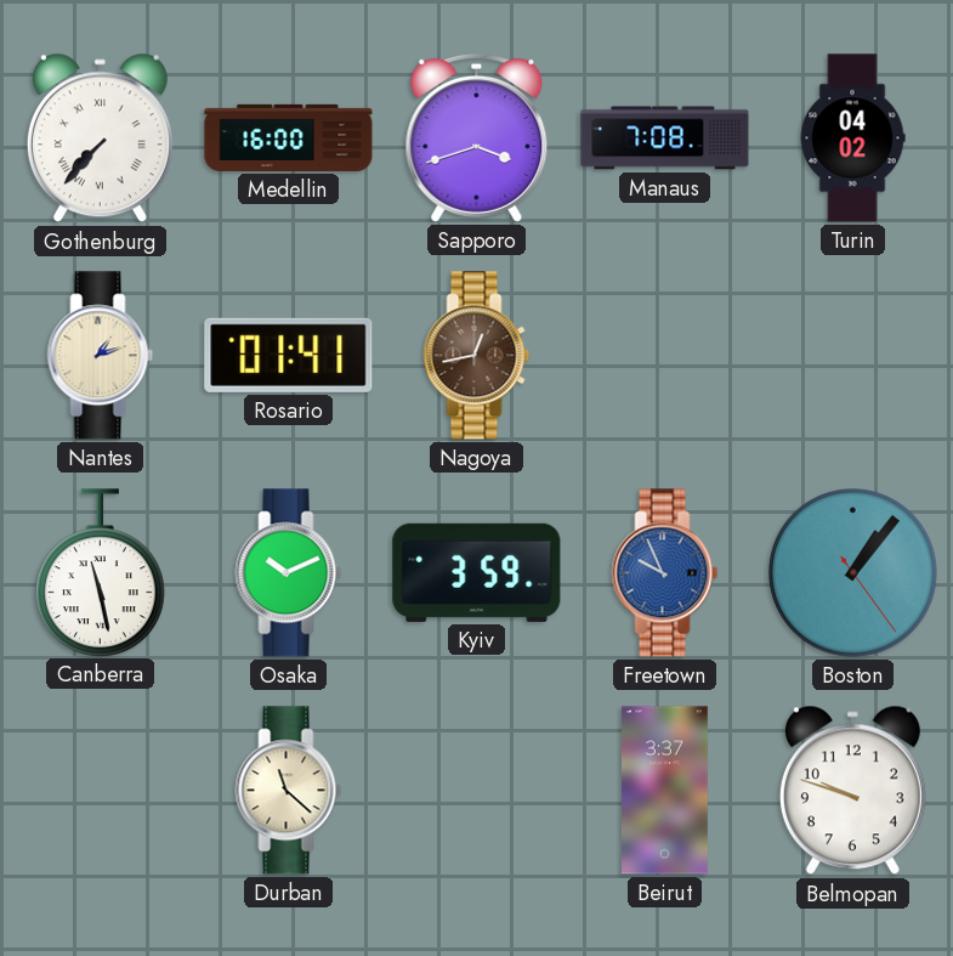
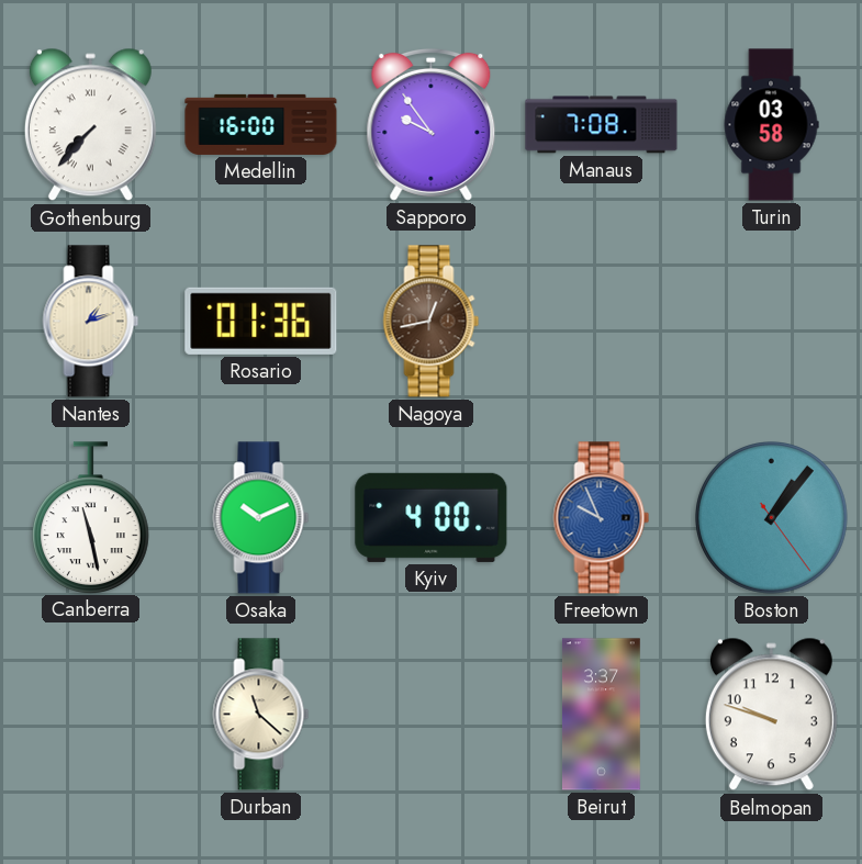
Sapporo: 3:42 -> 9:54 (432, 124)
Turin: 04:02 -> 03:58 (771, 125)
Rosario: 01:41 -> 01:36 (261, 321)
Kyiv: 3:59 -> 4:00 (432, 517)
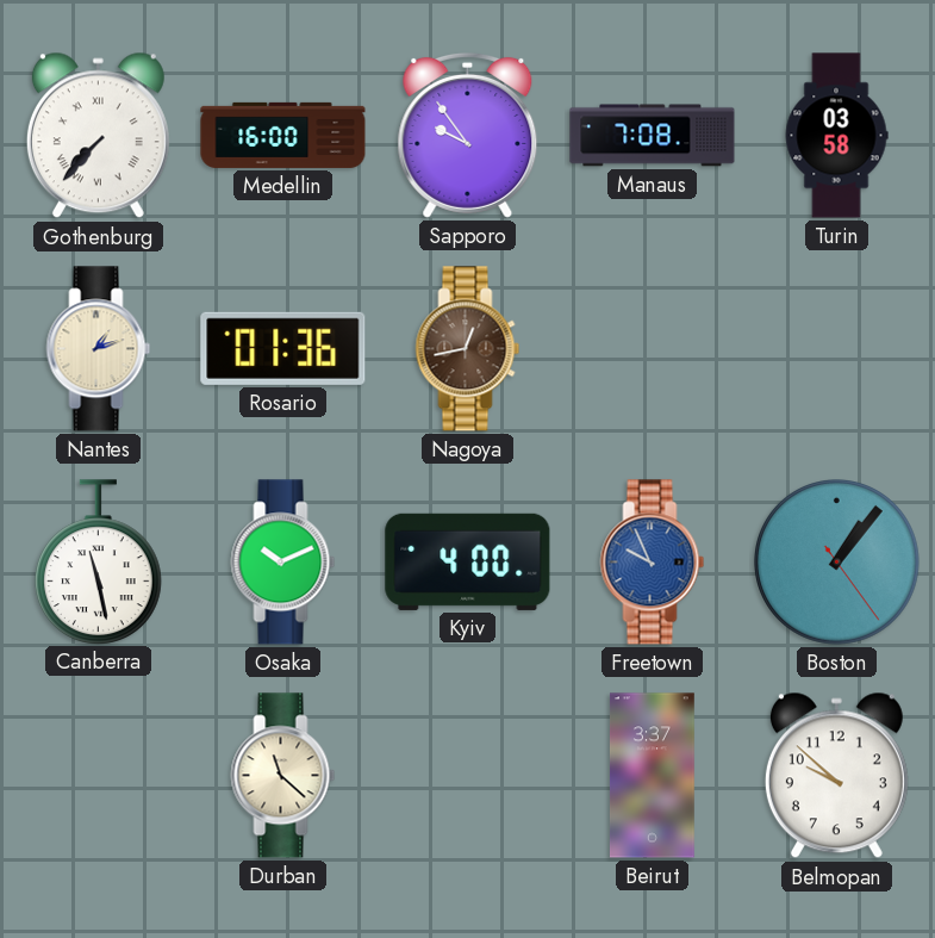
Belmopan: 9:48 -> 9:52 (836, 776)
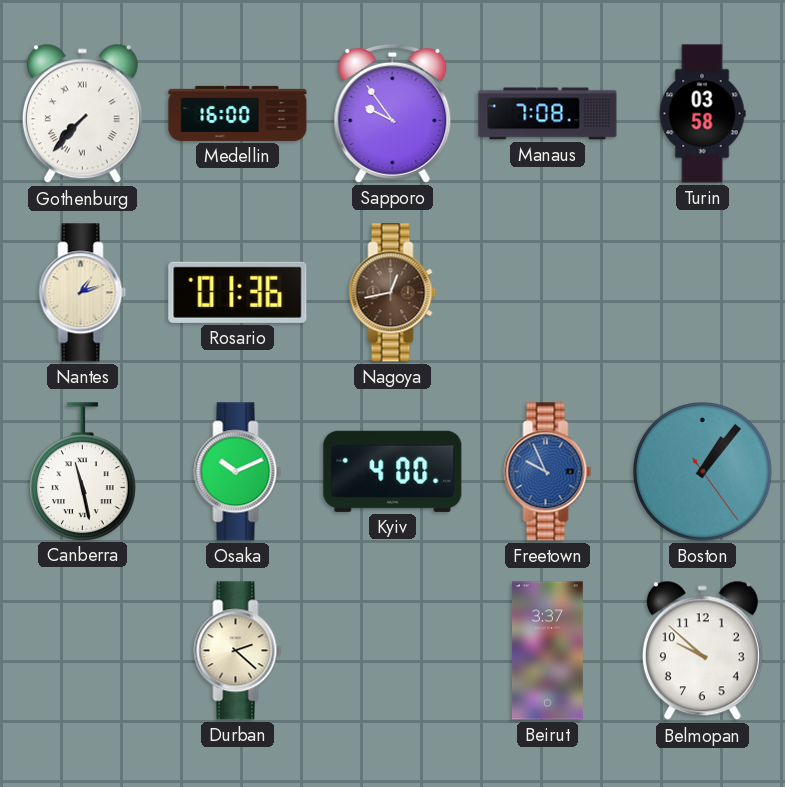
Durban: 11:22 -> 2:22 (238, 651)
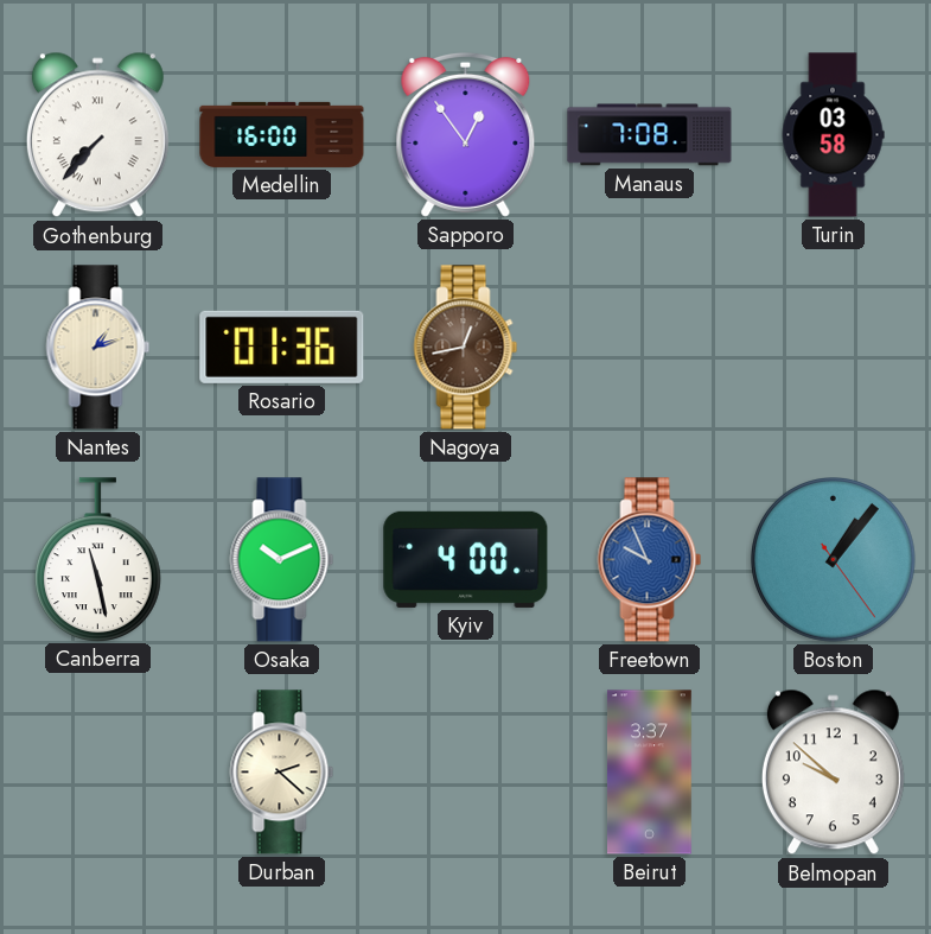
Sapporo: 9:54 -> 12:54 (466, 134)
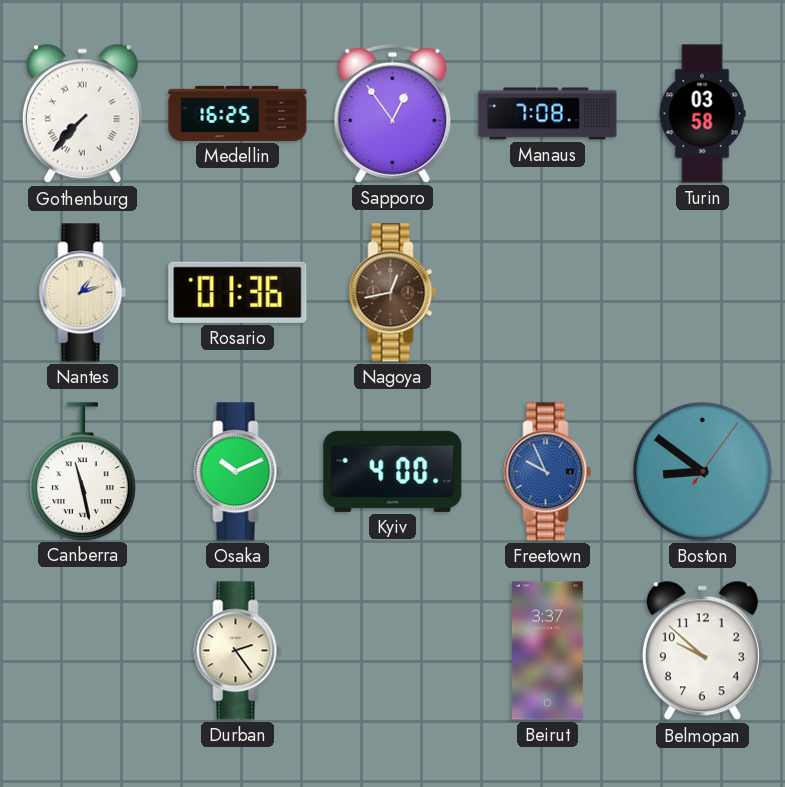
Medellin: 16:00 -> 16:25 (238, 113)
Boston: 1:06 -> 8:51 (703, 472)
Durban: 2:22 -> 2:24 (238, 651)
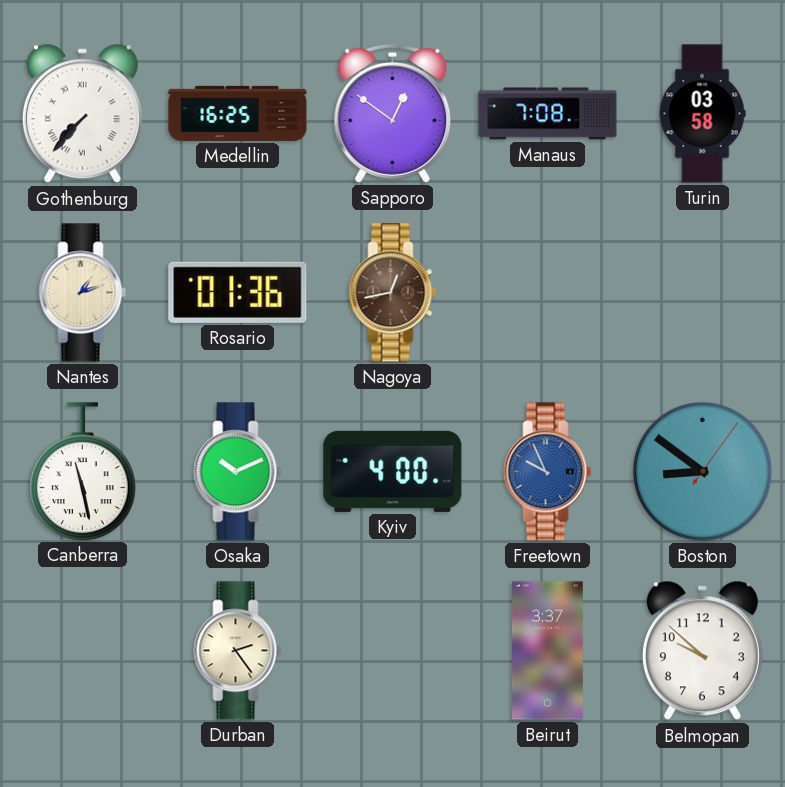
Sapporo: 12:54 -> 12:51 (393, 113)
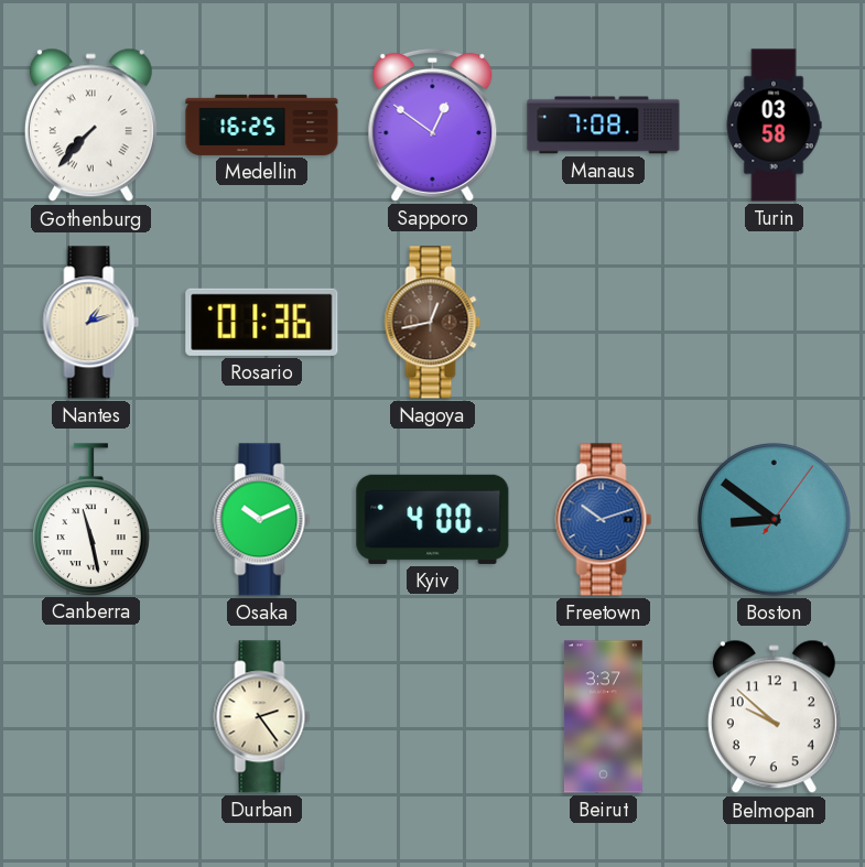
Freetown: 9:56 -> 10:12 (604, 520)
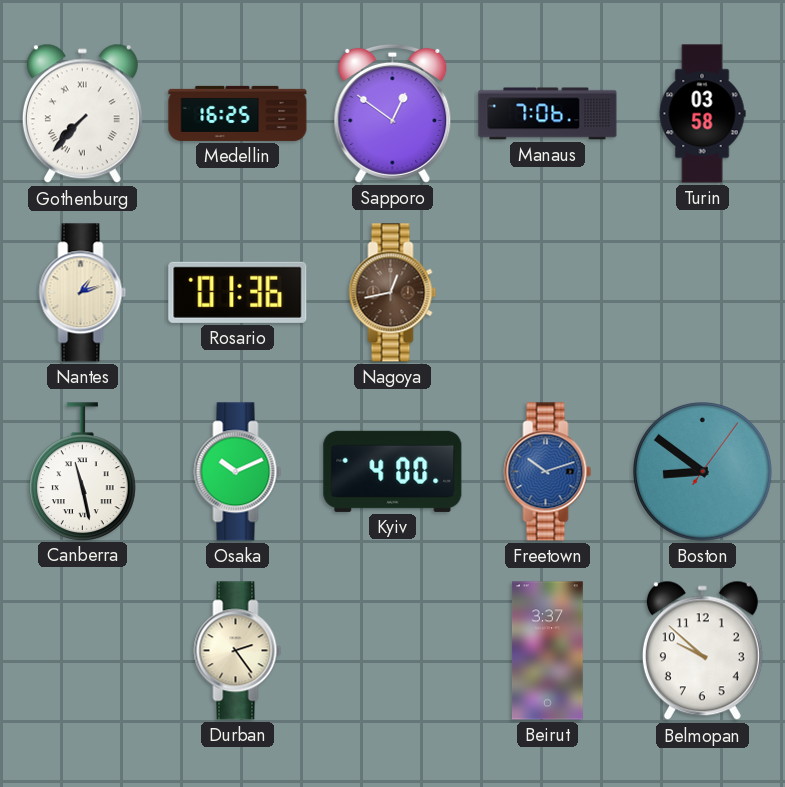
Manaus: 7:08 -> 7:06 (548, 114)
